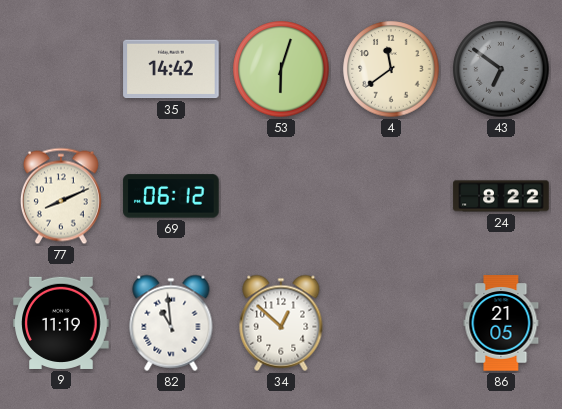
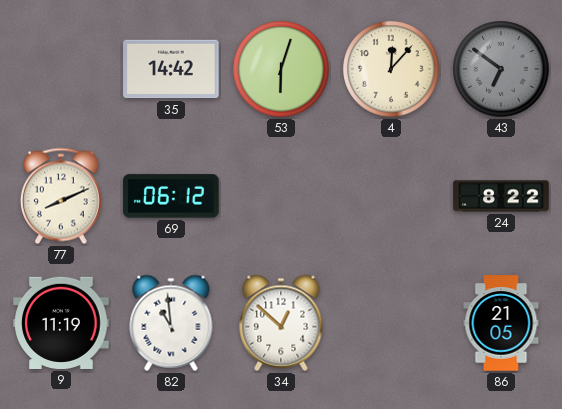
4: 11:39 -> 12:07 (391, 69)
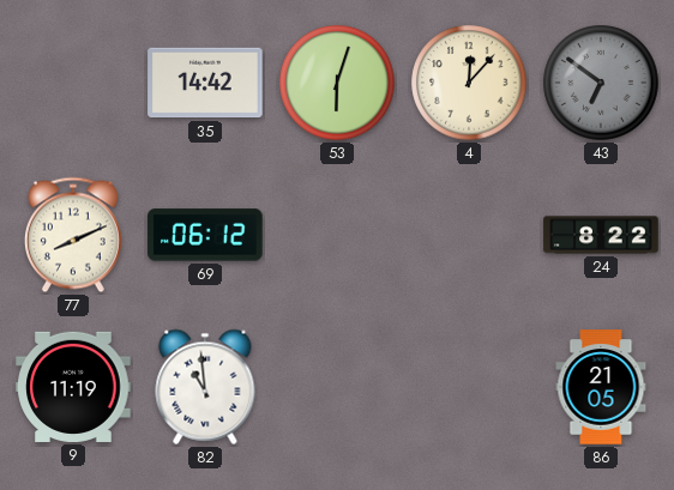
34: 12:52 -> none (281, 323)
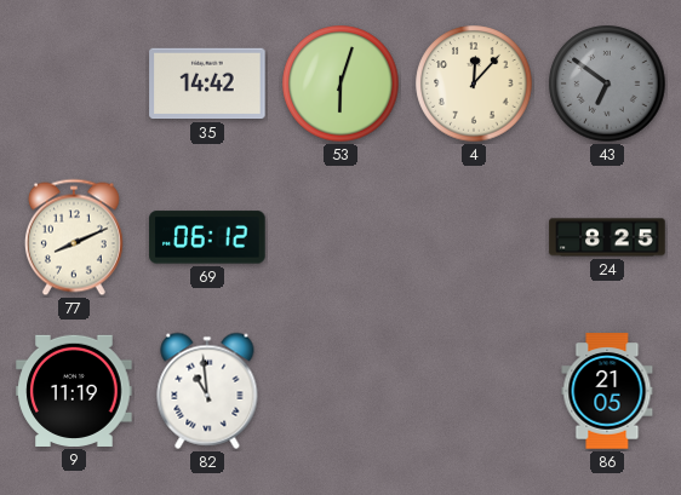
24: 8:22 -> 8:25 (607, 237)
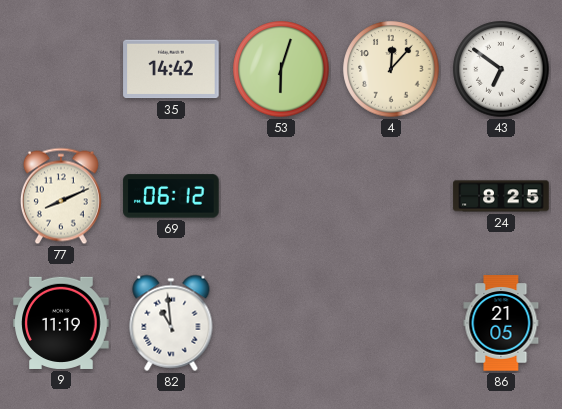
43 dial: grey -> white (501, 69)
